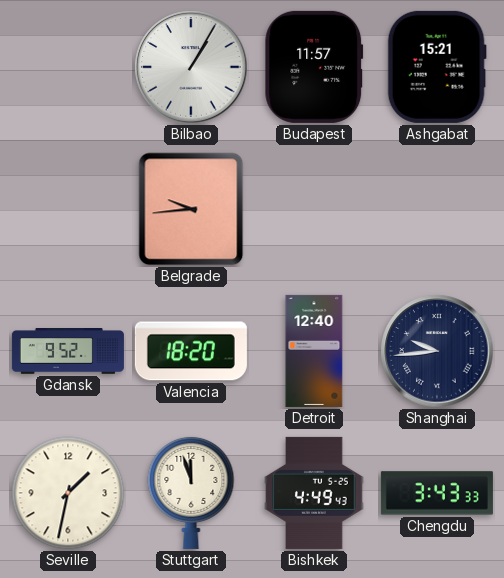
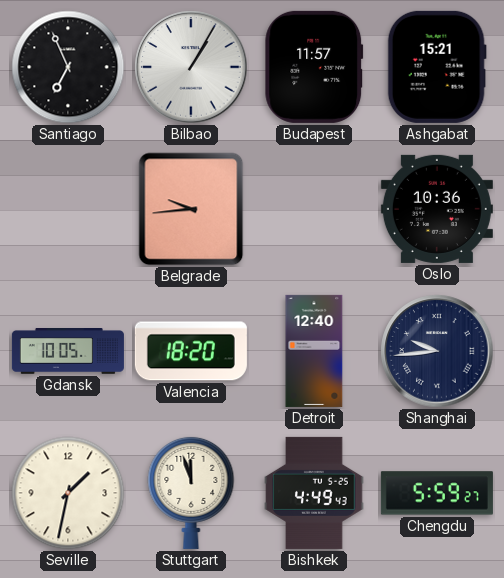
Santiago: none -> 6:56 (68, 67)
Oslo: none -> 10:36 (437, 209)
Gdansk: 9:52 -> 10:05 (68, 352)
Chengdu: 3:43 -> 5:59 (437, 493)
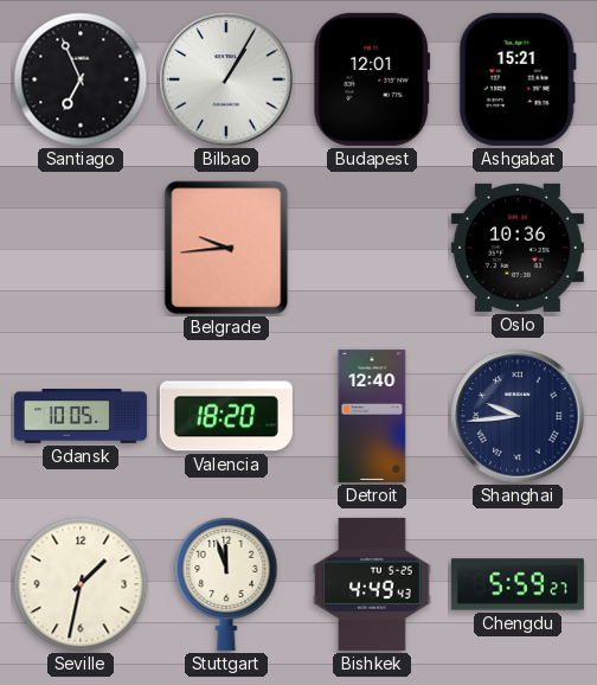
Budapest: 11:57 -> 12:01 (372, 79)
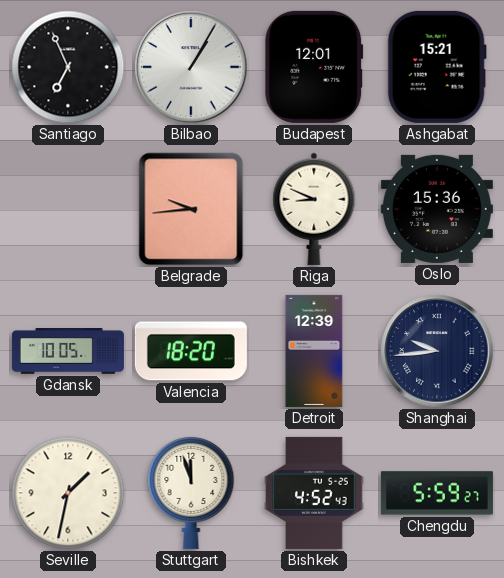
Riga: none -> 8:49 (314, 209)
Oslo: 10:36 -> 15:36 (437, 209)
Detroit: 12:40 -> 12:39 (314, 351)
Bishkek: 4:49 -> 4:52 (314, 493)
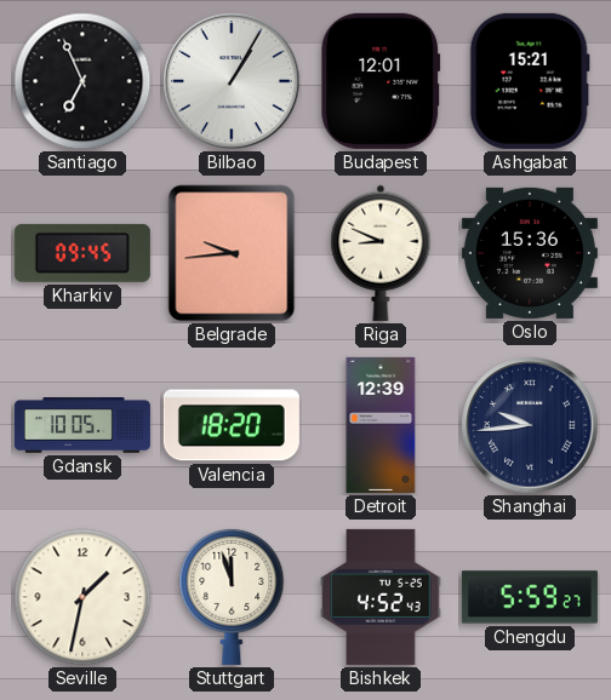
Kharkiv: none -> 09:45 (82, 253)
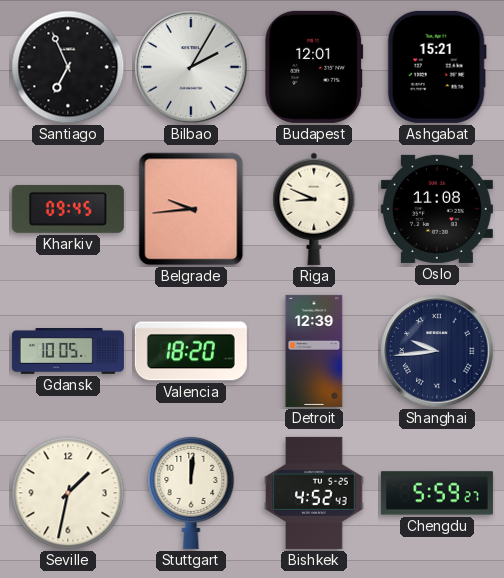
Bilbao: 1:05 -> 2:05 (191, 67)
Oslo: 15:36 -> 11:08 (437, 209)
Stuttgart: 11:57 -> 12:01 (191, 492)
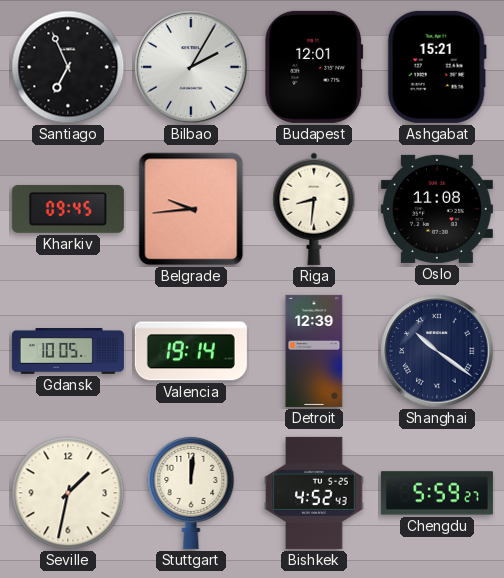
Riga: 8:49 -> 8:31 (314, 209)
Valencia: 18:20 -> 19:14 (191, 351)
Shanghai: 9:44 -> 10:21 (437, 351)
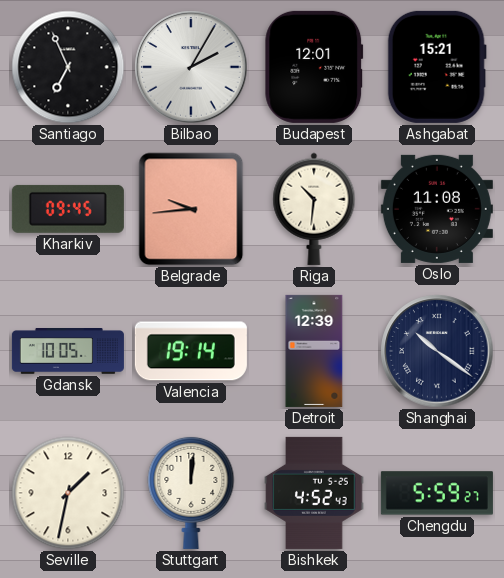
Riga: 8:31 -> 10:31 (314, 209)
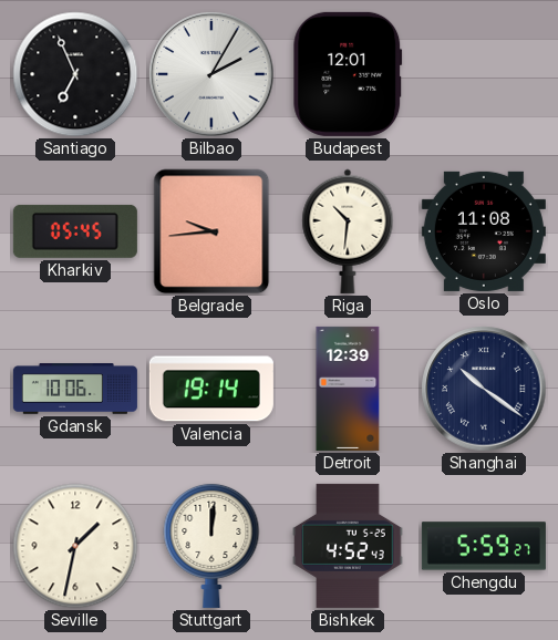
Ashgabat: 15:21 -> none (437, 67)
Kharkiv: 09:45 -> 05:45 (75, 231)
Gdansk: 10:05 -> 10:06 (75, 390)
